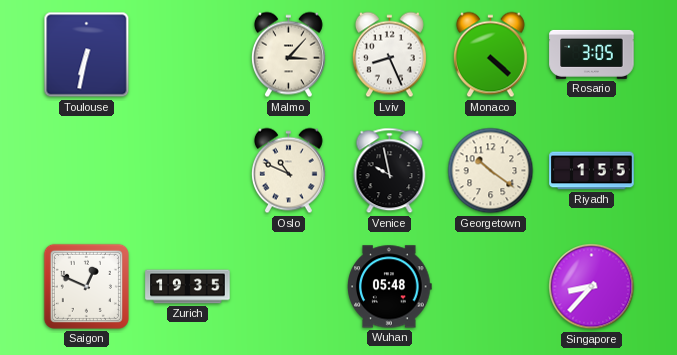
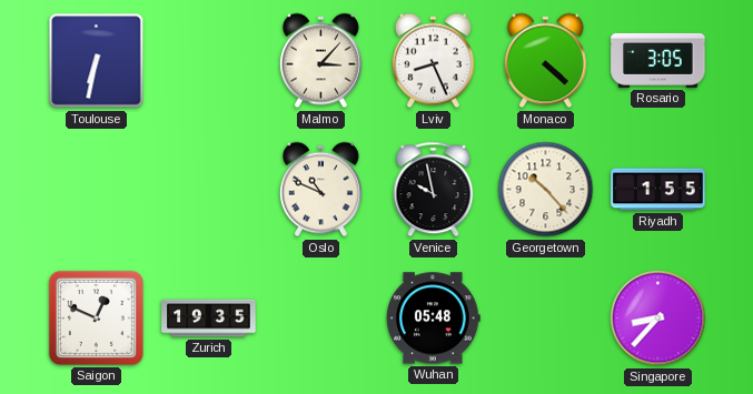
Georgetown: 10:21 -> 10:23 (546, 190)
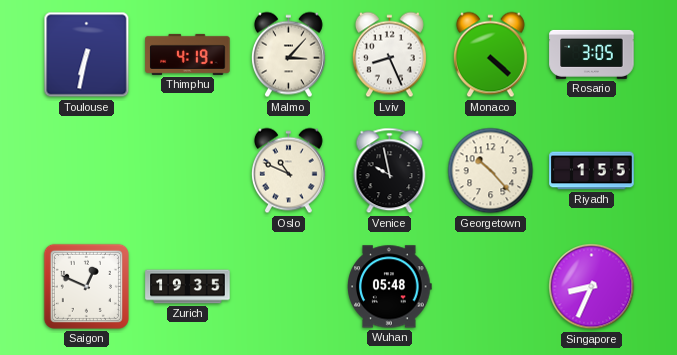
Thimphu: none -> 4:19 (188, 54)
Singapore: 8:37 -> 8:34 (592, 287)
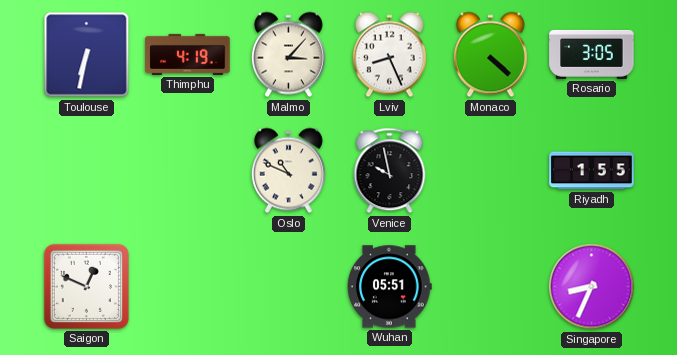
Georgetown: 10:23 -> none (491, 171)
Zurich: 19:35 -> none (188, 287)
Wuhan: 05:48 -> 05:51 (390, 287)
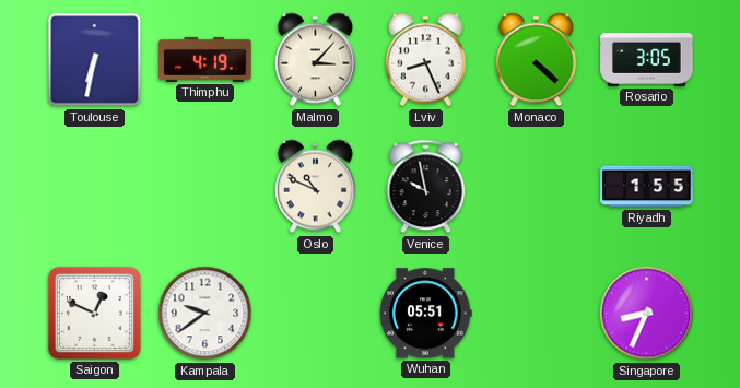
Kampala: none -> 9:39 (205, 314)
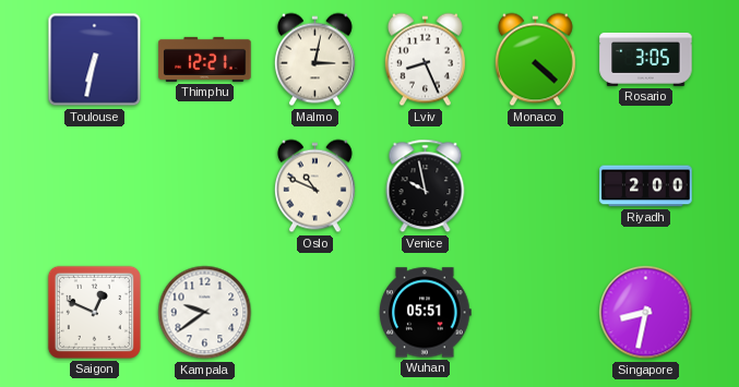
Thimphu: 4:19 -> 12:21 (205, 59)
Malmo: 3:07 -> 3:02 (314, 60)
Riyadh: 1:55 -> 2:00 (646, 186)
Singapore: 8:34 -> 8:32 (646, 313)
